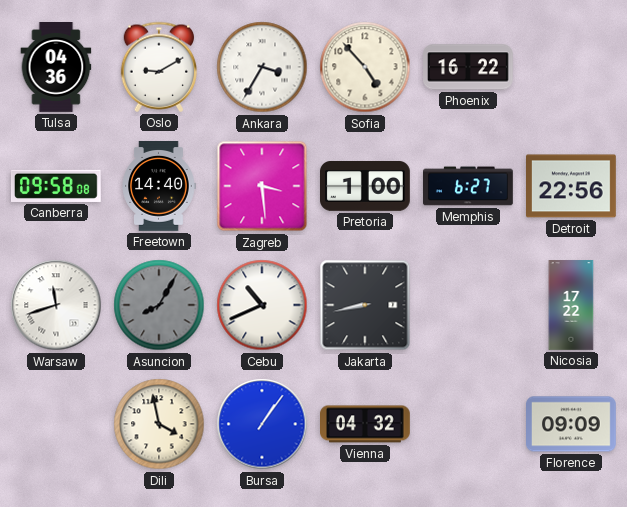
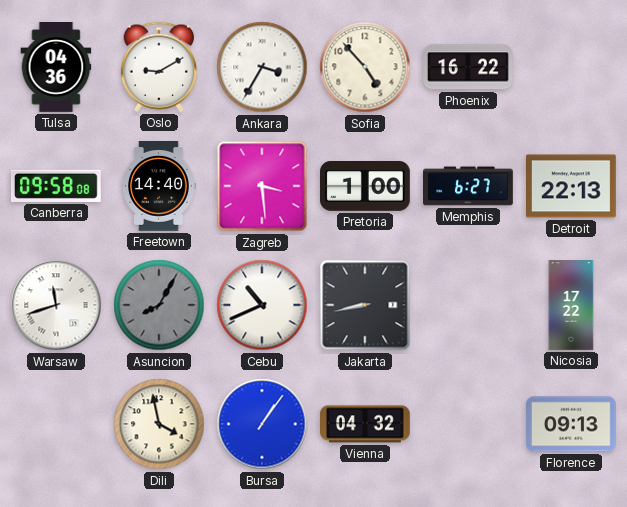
Detroit: 22:56 -> 22:13 (572, 186)
Florence: 09:09 -> 09:13 (572, 424)
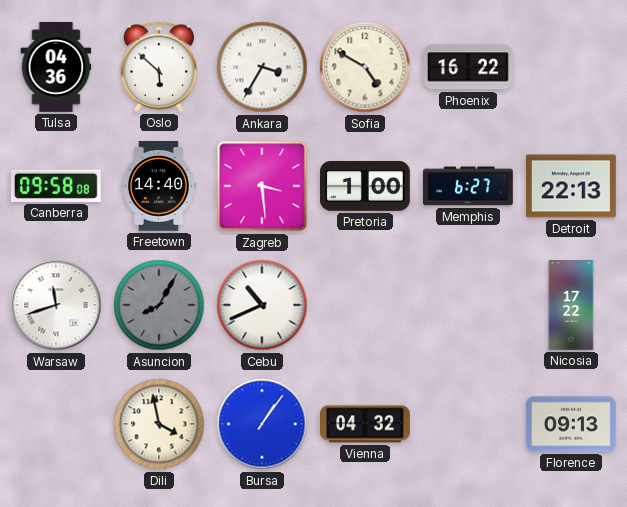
Oslo: 9:10 -> 5:52 (159, 67)
Sofia: 4:53 -> 4:50 (365, 67)
Jakarta: 8:43 -> none (365, 305)
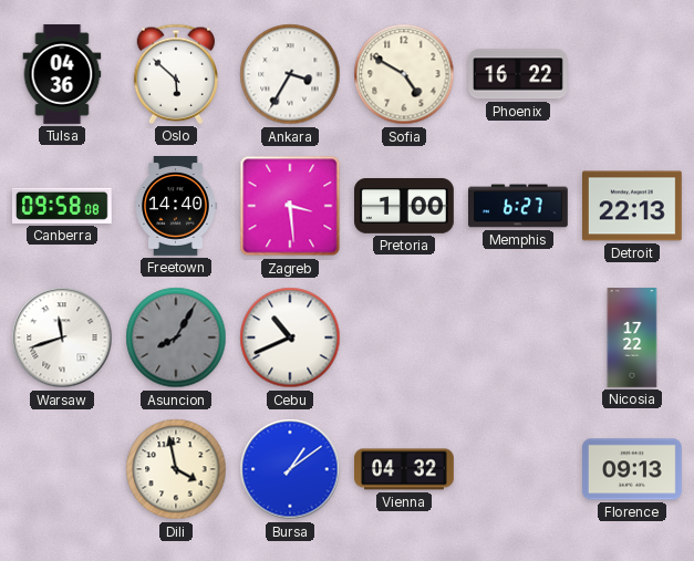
Bursa: 1:06 -> 1:09 (290, 469)
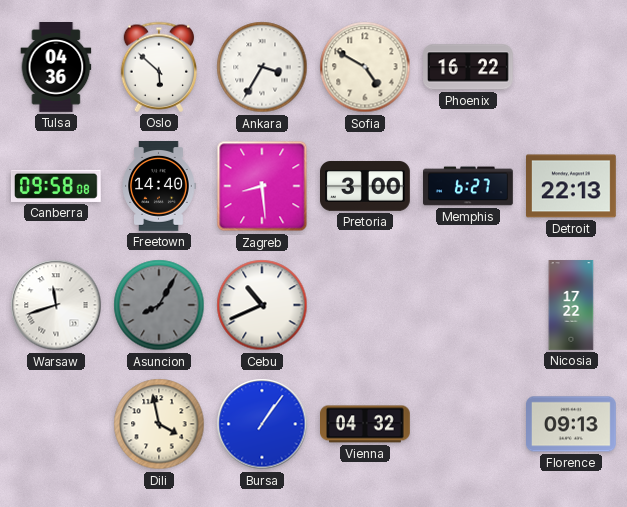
Zagreb: 3:29 -> 8:29 (262, 186)
Pretoria: 1:00 -> 3:00 (366, 187)
Bursa: 1:09 -> 1:06 (262, 424)
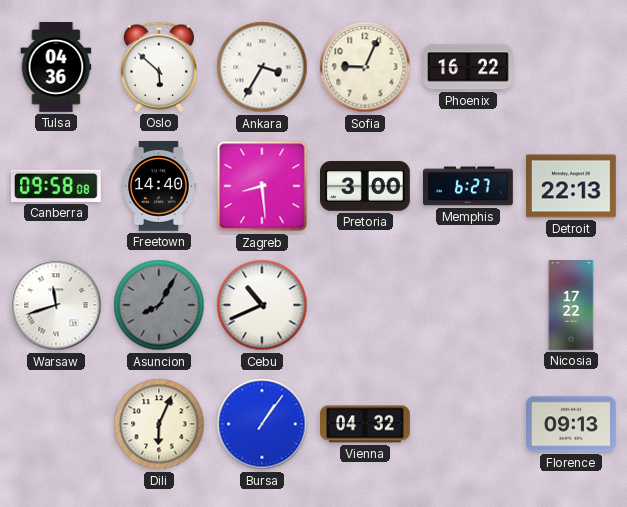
Sofia: 4:50 -> 9:04 (365, 67)
Dili: 3:58 -> 6:04 (159, 424)
